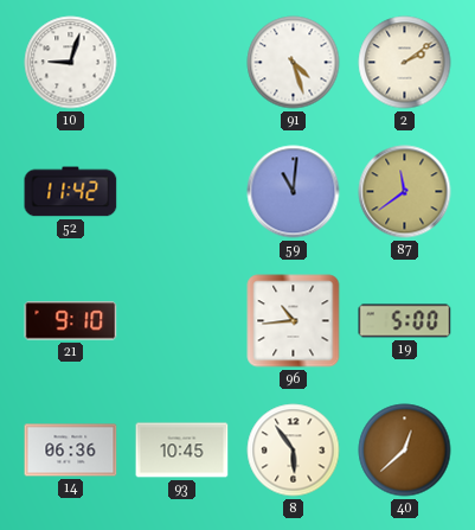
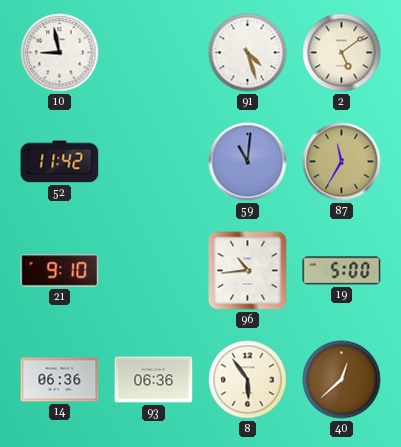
10: 9:03 -> 8:58 (60, 53)
2: 2:09 -> 5:09 (342, 53)
87: 11:39 -> 11:35 (342, 162)
93: 10:45 -> 06:36 (154, 380)
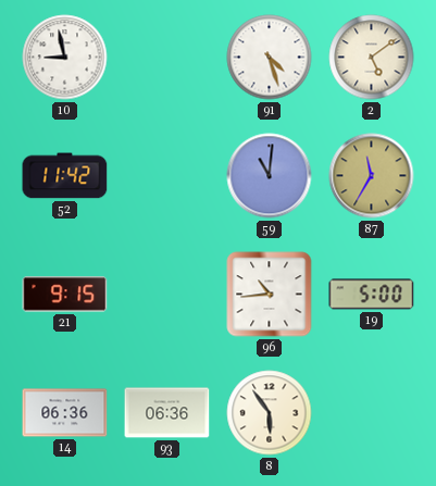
21: 9:10 -> 9:15 (65, 295)
40: 12:38 -> none (342, 380)
